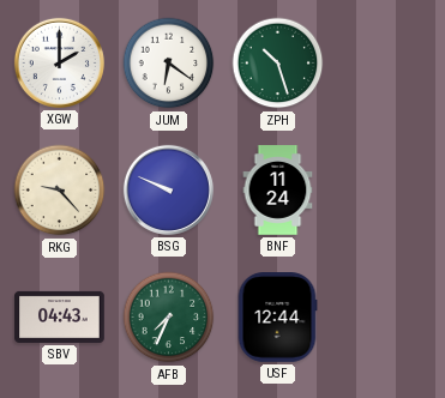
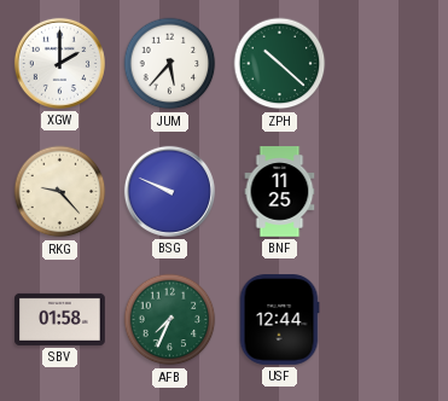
JUM: 6:21 -> 5:37 (170, 64)
ZPH: 10:27 -> 10:22 (280, 64)
BNF: 11:24 -> 11:25 (280, 192)
SBV: 04:43 -> 01:58 (60, 319)
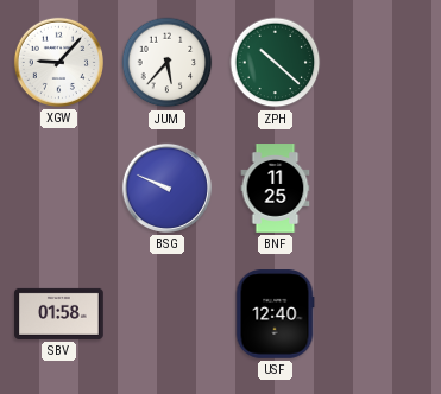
XGW: 2:00 -> 9:07 (58, 62)
RKG: 9:23 -> none (60, 192)
AFB: 7:34 -> none (170, 320)
USF: 12:44 -> 12:40 (275, 314)
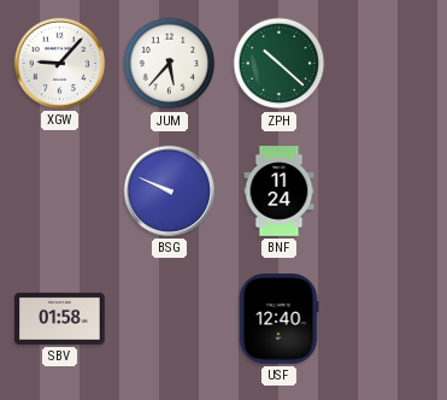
BNF: 11:25 -> 11:24 (280, 192)
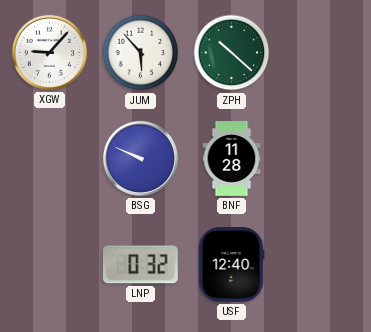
JUM: 5:37 -> 5:53 (141, 53)
BNF: 11:24 -> 11:28 (232, 159)
SBV: 01:58 -> none (60, 318)
LNP: none -> 0:32 (140, 265)
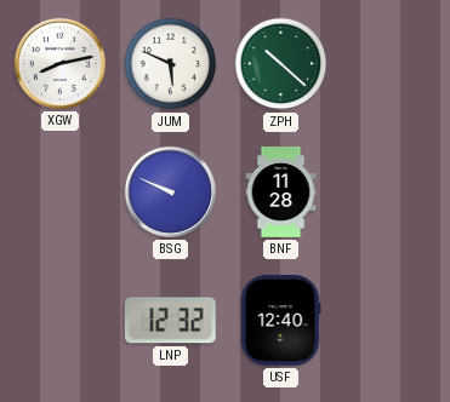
XGW: 9:07 -> 8:13 (59, 63)
JUM: 5:53 -> 5:49 (171, 64)
LNP: 0:32 -> 12:32 (170, 321)
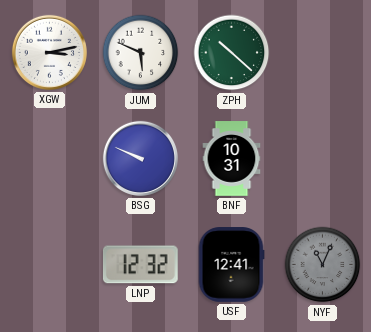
XGW: 8:13 -> 3:13 (49, 52)
BNF: 11:28 -> 10:31 (232, 159)
USF: 12:40 -> 12:41 (231, 265)
NYF: none -> 11:04 (323, 265)
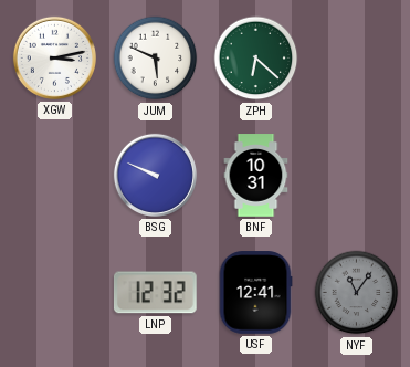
ZPH: 10:22 -> 6:22 (256, 59)
NYF: 11:04 -> 11:06 (357, 293)
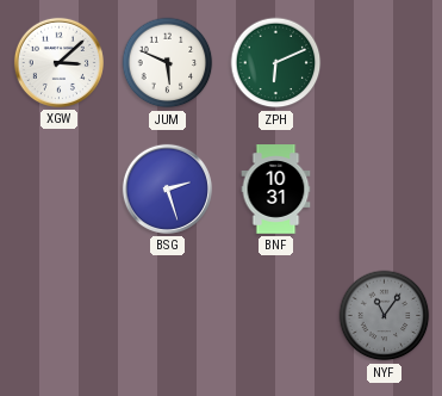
XGW: 3:13 -> 3:08 (58, 62)
ZPH: 6:22 -> 6:11 (276, 63)
BSG: 9:49 -> 2:27 (167, 188)
LNP: 12:32 -> none (155, 293)
USF: 12:41 -> none (255, 293)
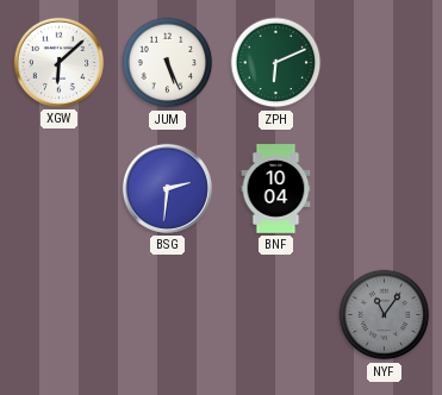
XGW: 3:08 -> 6:08 (58, 62)
JUM: 5:49 -> 5:26 (168, 63)
BSG: 2:27 -> 2:31 (167, 188)
BNF: 10:31 -> 10:04 (276, 189)
